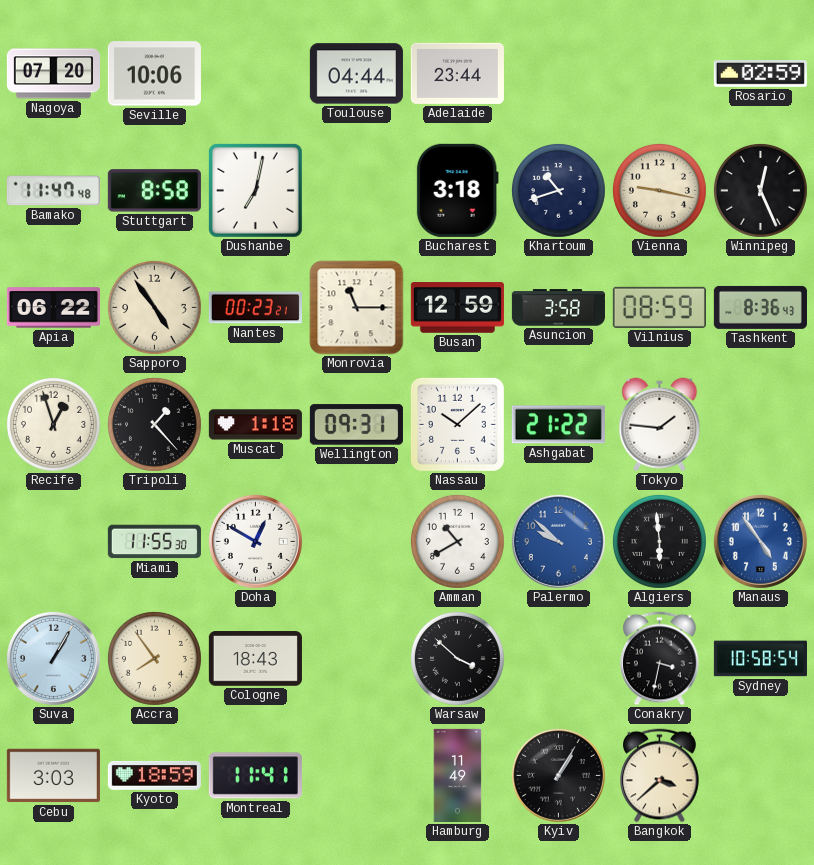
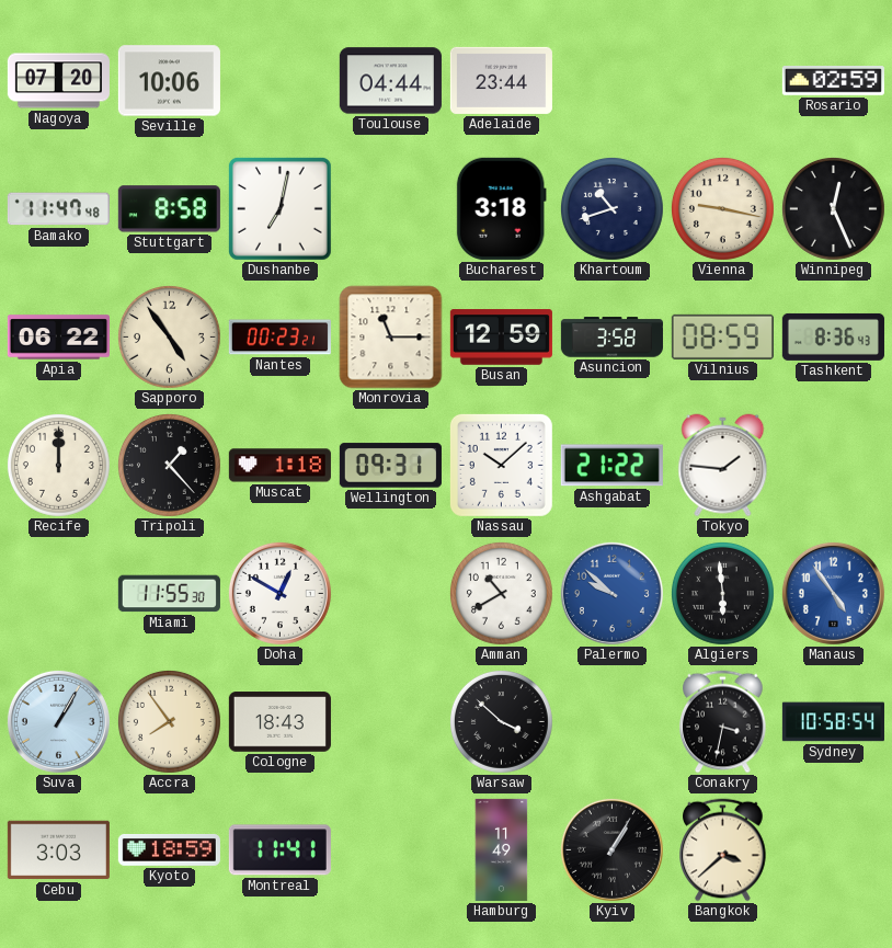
Recife: 12:57 -> 12:00 (58, 465)
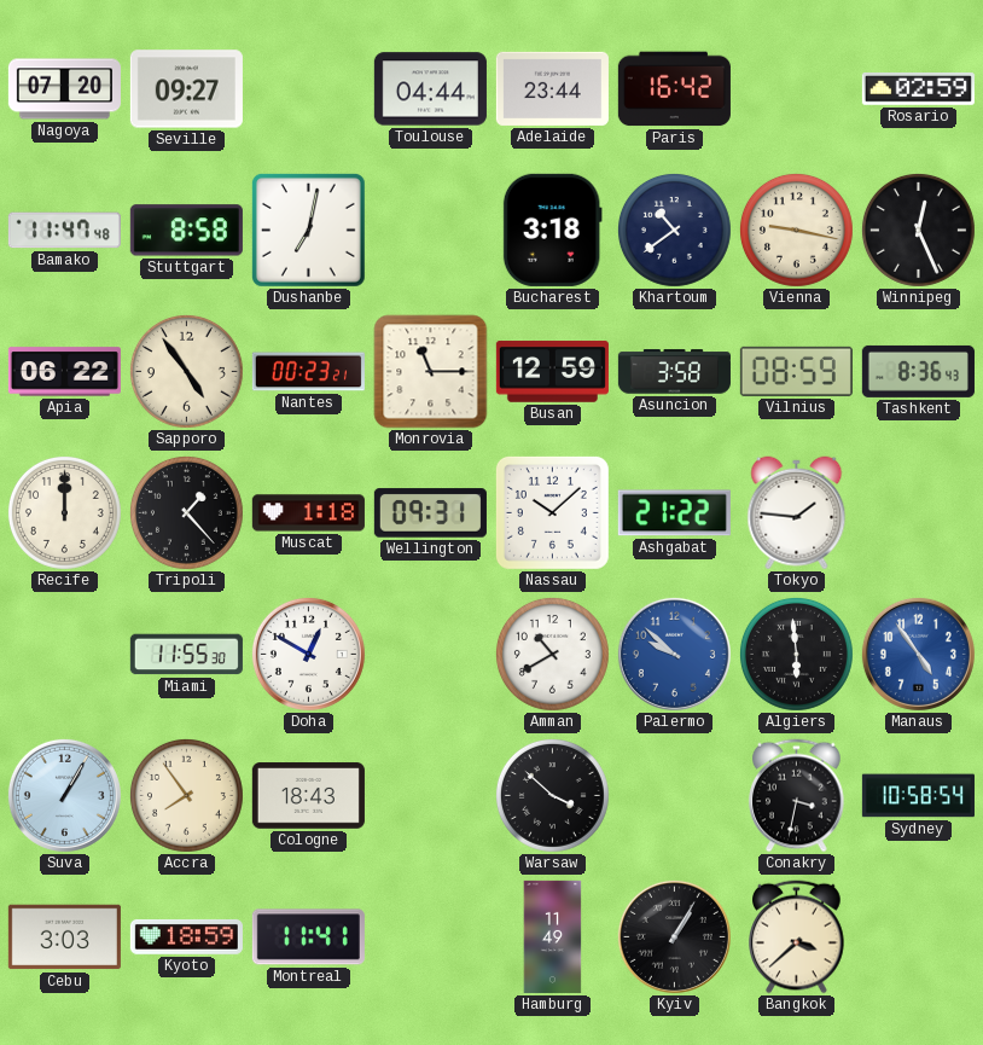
Seville: 10:06 -> 09:27 (186, 89)
Paris: none -> 16:42 (674, 89)
Khartoum: 10:42 -> 10:39 (674, 230)
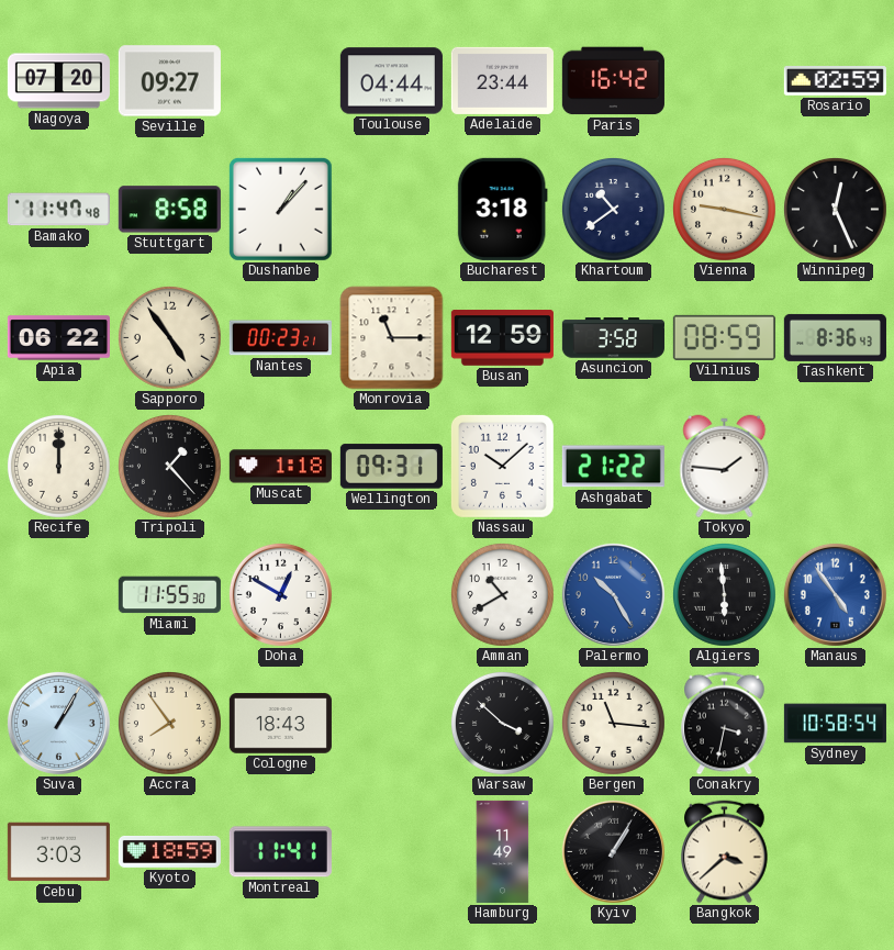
Dushanbe: 7:02 -> 1:07 (280, 209)
Palermo: 9:52 -> 10:25 (613, 594)
Bergen: none -> 11:16 (613, 723)
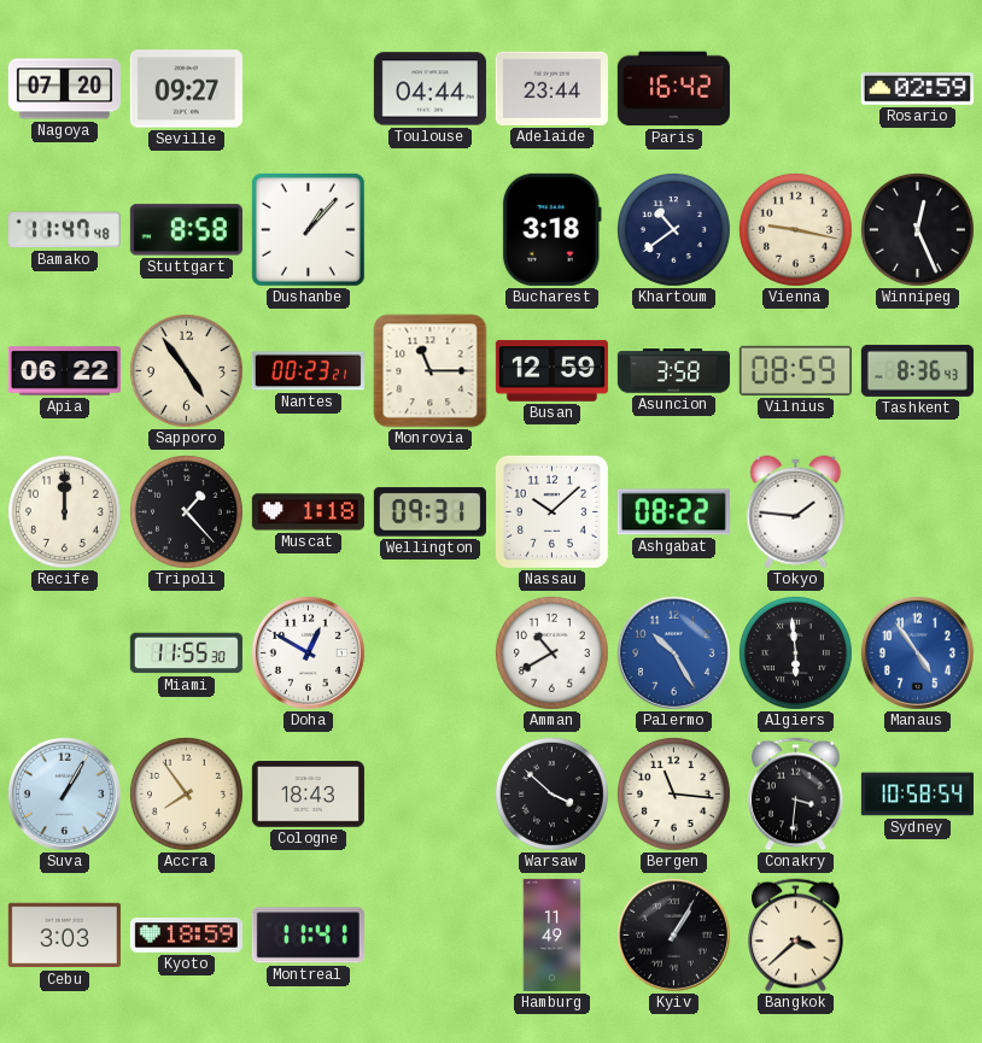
Ashgabat: 21:22 -> 08:22 (673, 512)
Conakry: 3:32 -> 3:31 (796, 795)
